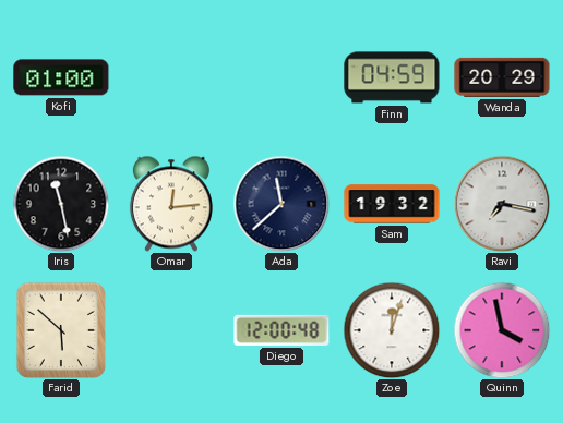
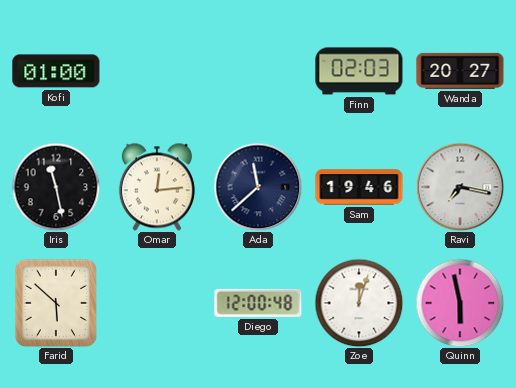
Finn: 04:59 -> 02:03 (359, 71)
Wanda: 20:29 -> 20:27 (460, 71)
Sam: 19:32 -> 19:46 (359, 187)
Quinn: 3:58 -> 5:58 (460, 303)
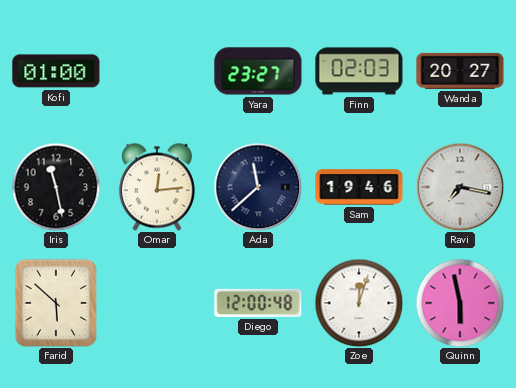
Yara: none -> 23:27 (258, 71)
